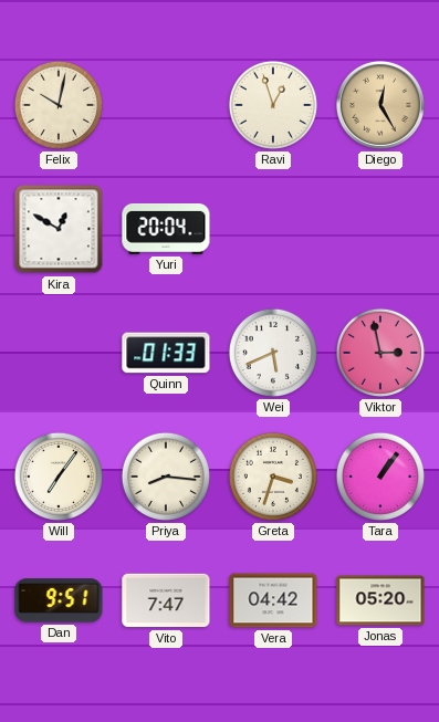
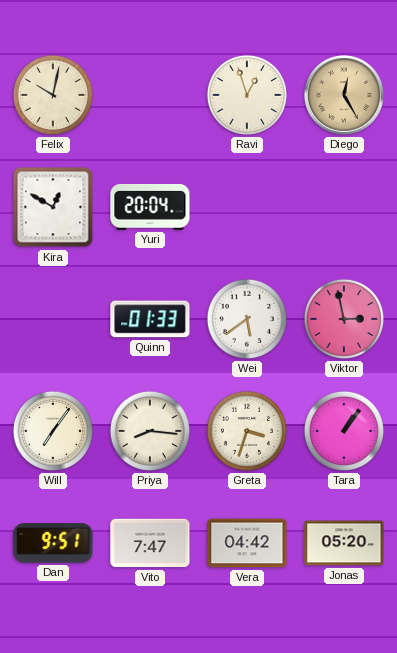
Wei: 5:41 -> 5:39 (247, 319)
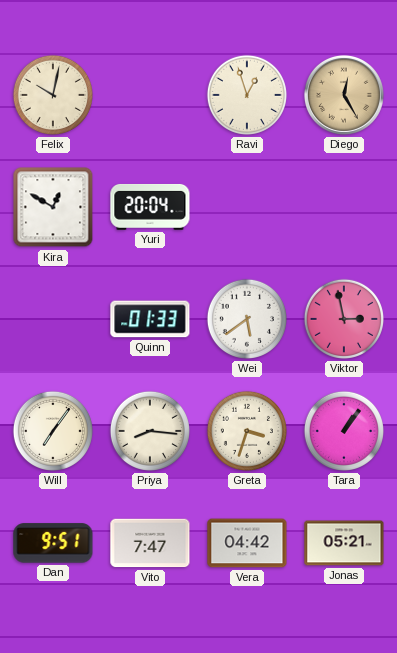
Jonas: 05:20 -> 05:21 (344, 543)
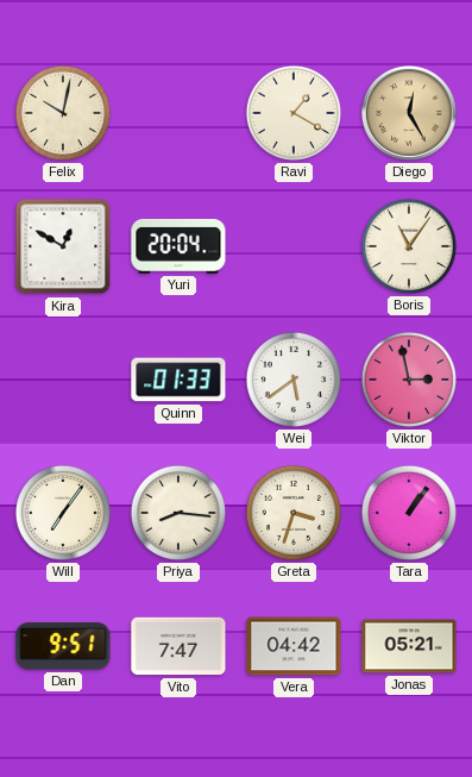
Ravi: 12:57 -> 1:20 (294, 113)
Boris: none -> 11:06 (409, 246)
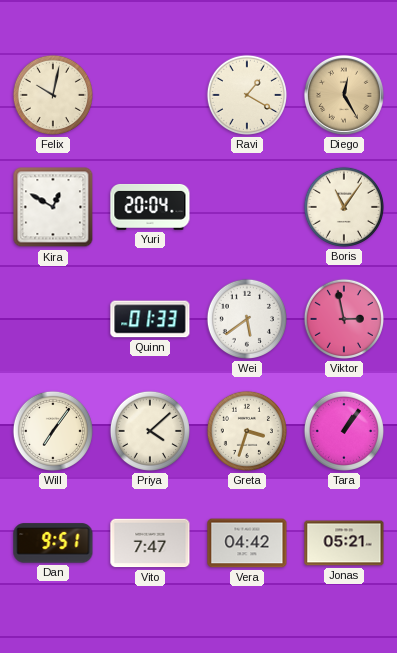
Priya: 8:16 -> 4:08 (150, 431)
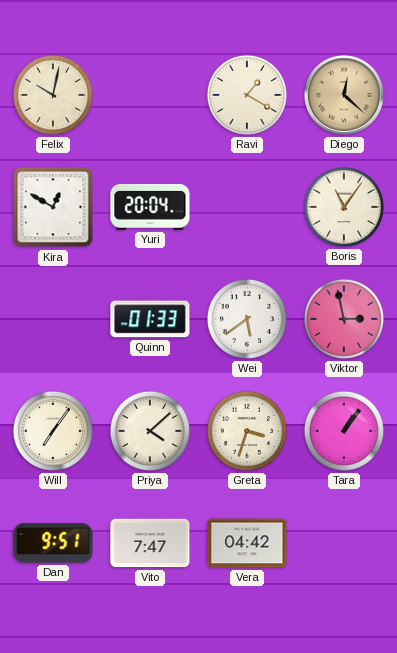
Diego: 12:25 -> 12:22 (344, 95)
Jonas: 05:21 -> none (344, 543)
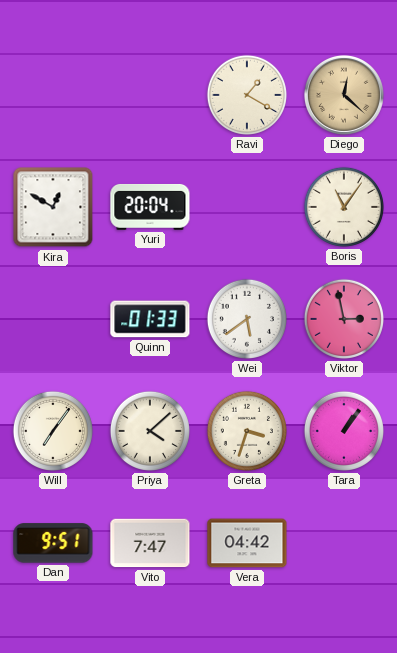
Felix: 10:02 -> none (53, 95)
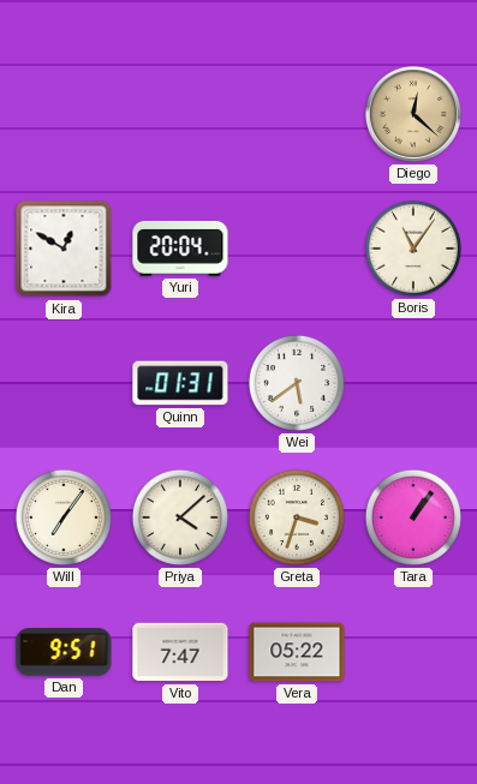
Ravi: 1:20 -> none (247, 95)
Quinn: 01:33 -> 01:31 (180, 383)
Viktor: 2:58 -> none (344, 319)
Vera: 04:42 -> 05:22 (297, 652)
